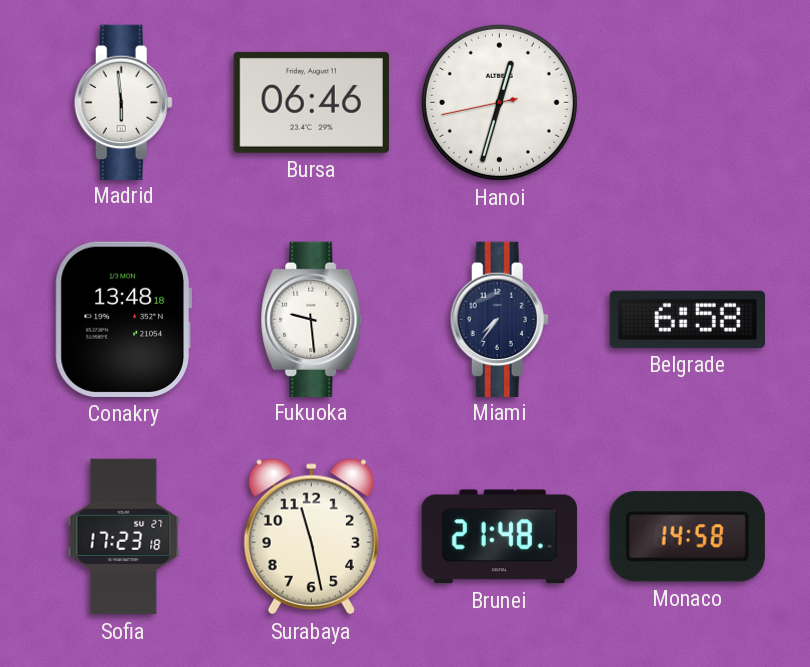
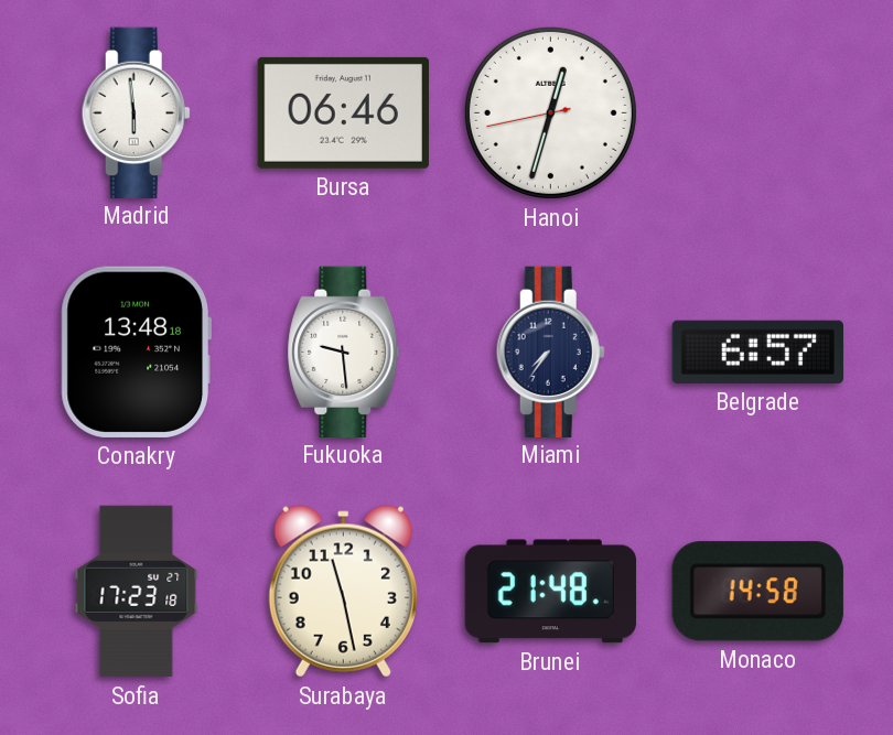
Belgrade: 6:58 -> 6:57 (757, 352)
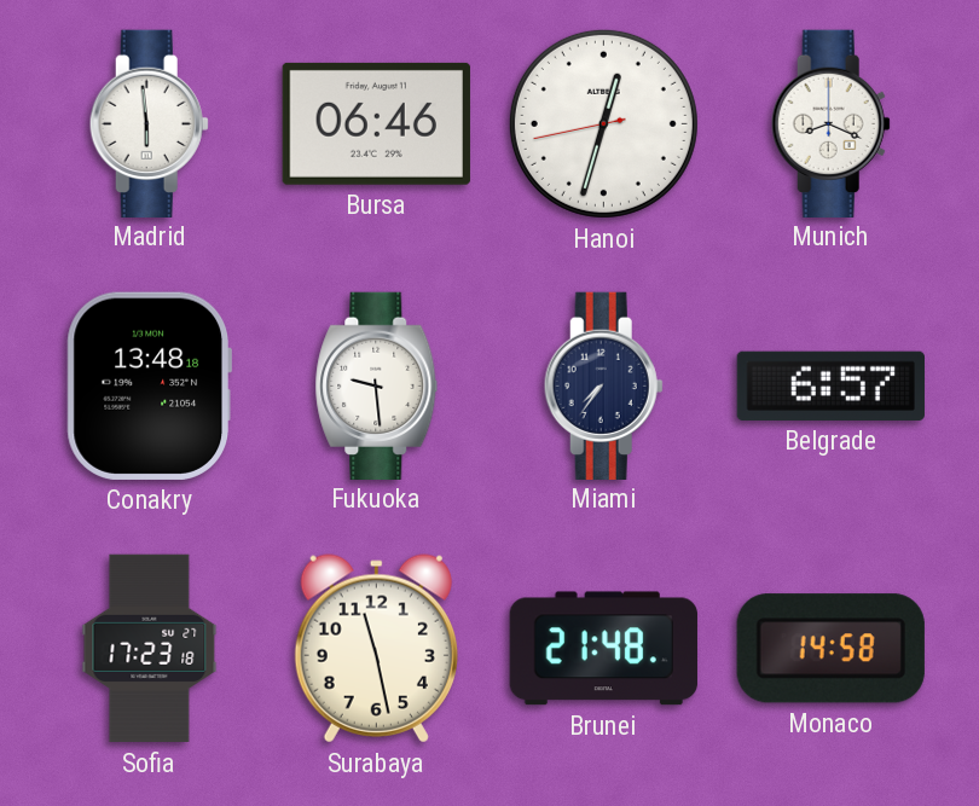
Munich: none -> 8:19 (830, 123)
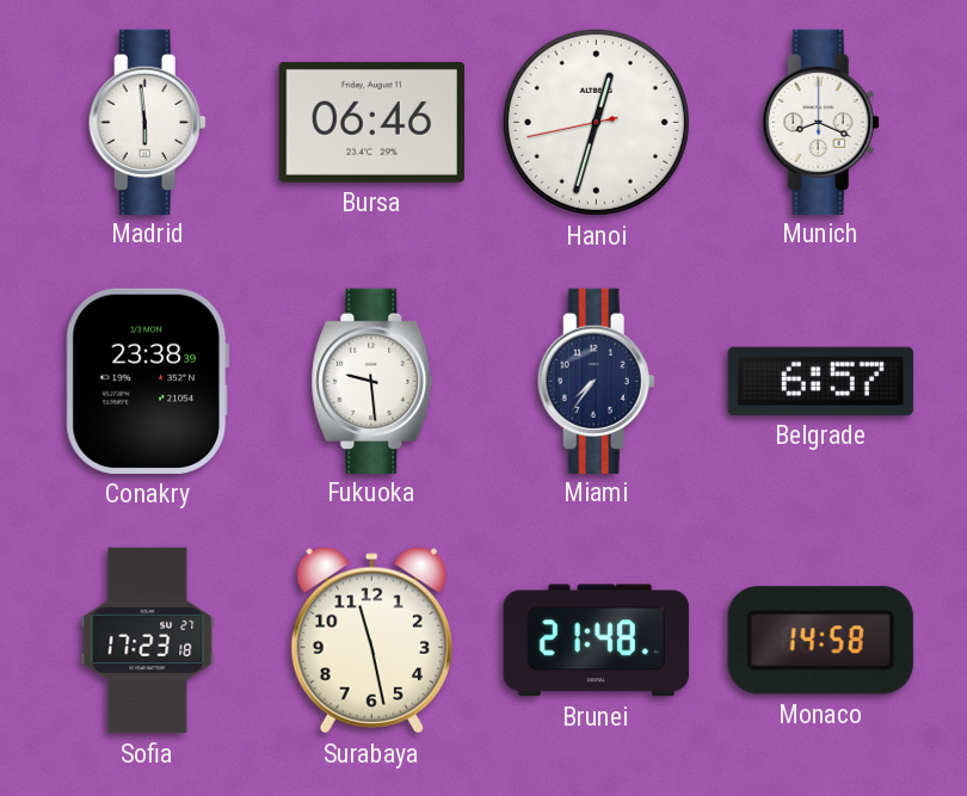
Conakry: 13:48 -> 23:38 (147, 381)
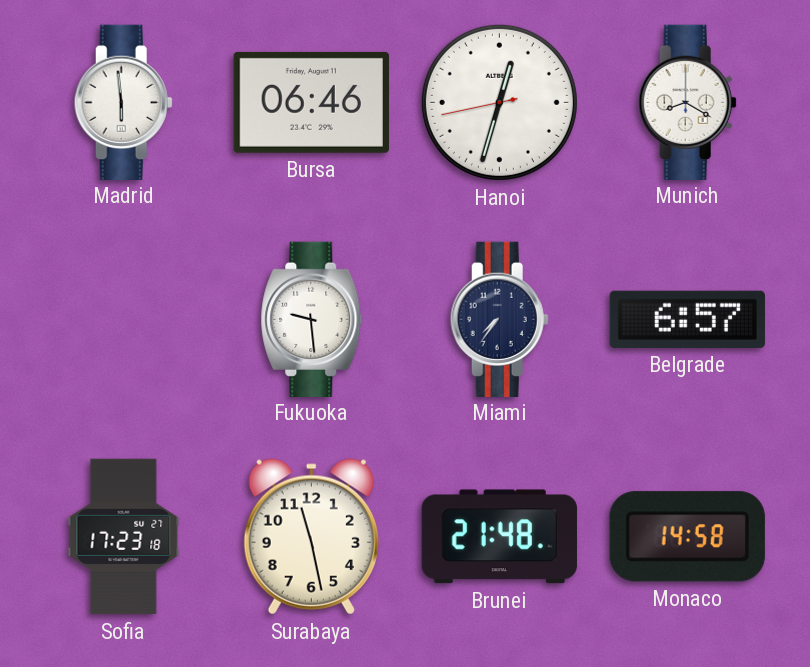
Munich: 8:19 -> 8:20 (687, 102)
Conakry: 23:38 -> none (147, 381)
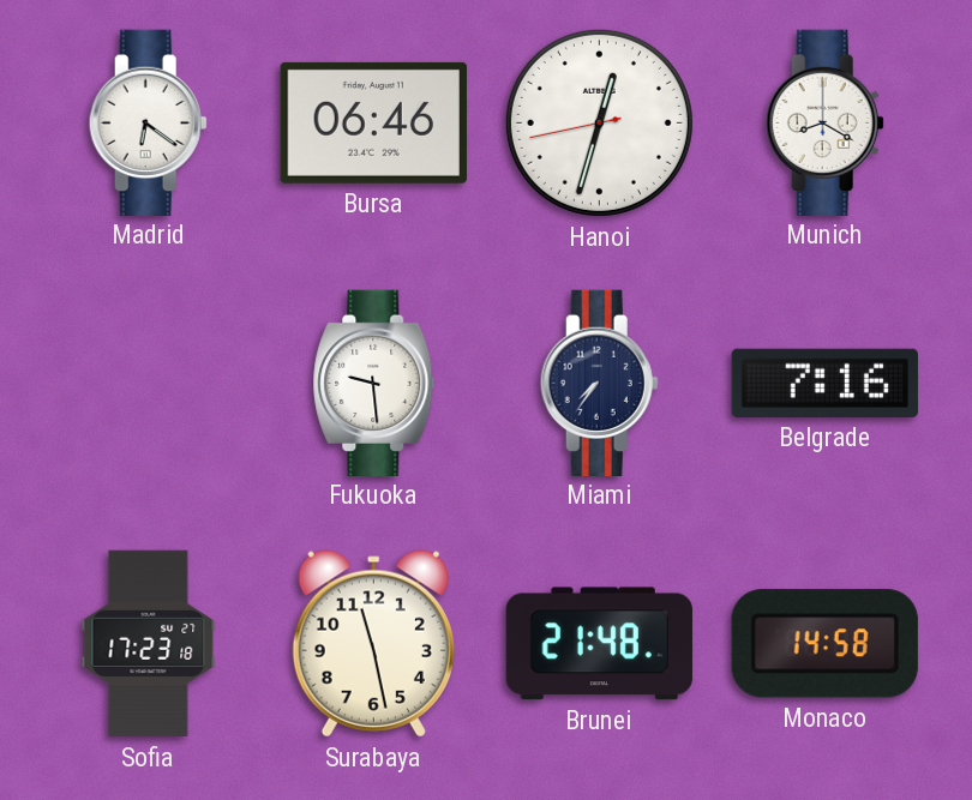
Madrid: 5:59 -> 6:21 (148, 122)
Belgrade: 6:57 -> 7:16 (824, 383)
